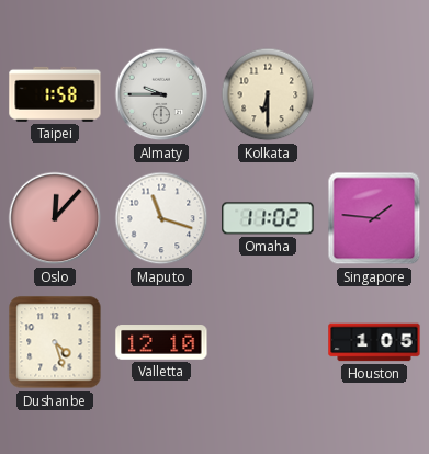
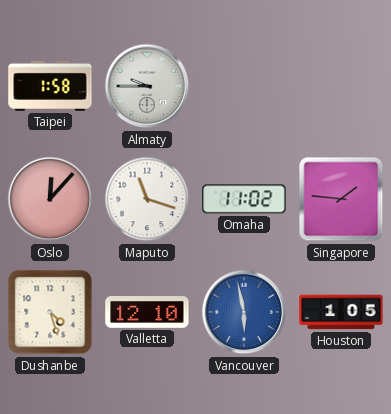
Kolkata: 6:30 -> none (268, 94)
Vancouver: none -> 5:58 (244, 312)
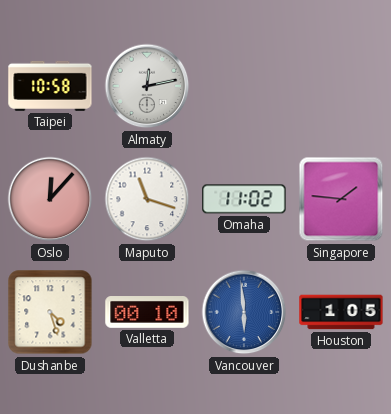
Taipei: 1:58 -> 10:58 (50, 86)
Almaty: 9:45 -> 12:13 (147, 86)
Valletta: 12:10 -> 00:10 (147, 313)
Vancouver: 5:58 -> 5:59 (244, 312)
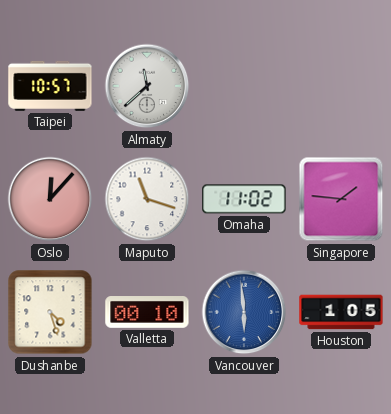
Taipei: 10:58 -> 10:57 (50, 86)
Almaty: 12:13 -> 11:38 (147, 86)
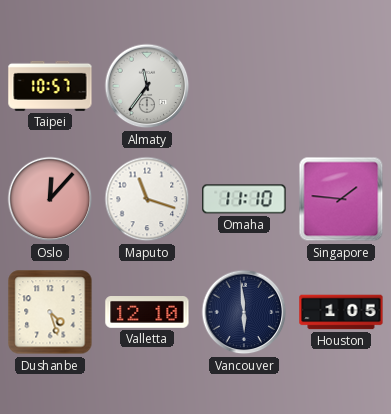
Almaty: 11:38 -> 11:36 (147, 86)
Omaha: 11:02 -> 11:10 (244, 199)
Valletta: 00:10 -> 12:10 (147, 313)
Vancouver dial: blue -> navy (244, 312)
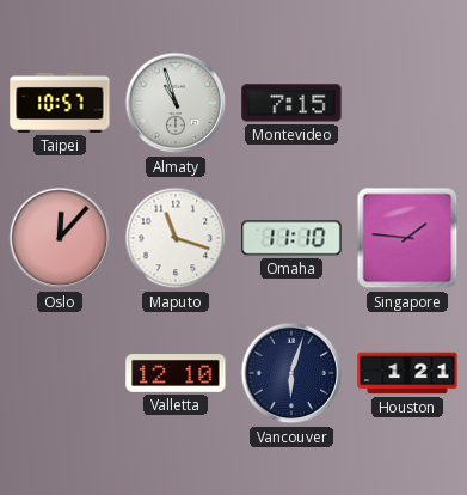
Almaty: 11:36 -> 10:57 (176, 103)
Montevideo: none -> 7:15 (291, 103)
Dushanbe: 4:27 -> none (50, 312)
Vancouver: 5:59 -> 6:03 (291, 373)
Houston: 1:05 -> 1:21 (407, 373)
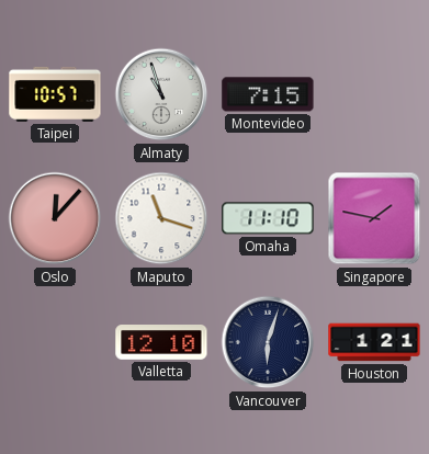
Singapore: 1:46 -> 1:47 (374, 218)
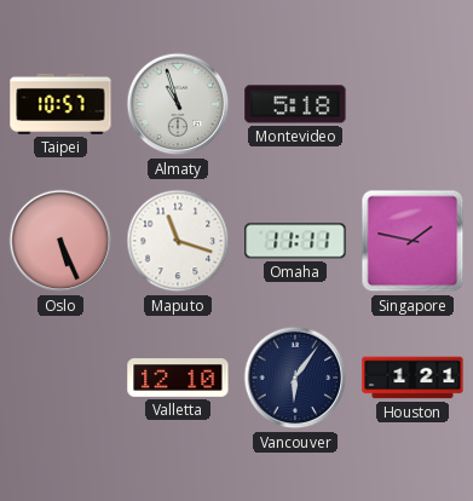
Montevideo: 7:15 -> 5:18 (295, 104)
Oslo: 12:07 -> 5:26 (60, 241)
Omaha: 11:10 -> 11:11 (295, 241)
Vancouver: 6:03 -> 6:06 (295, 378)
